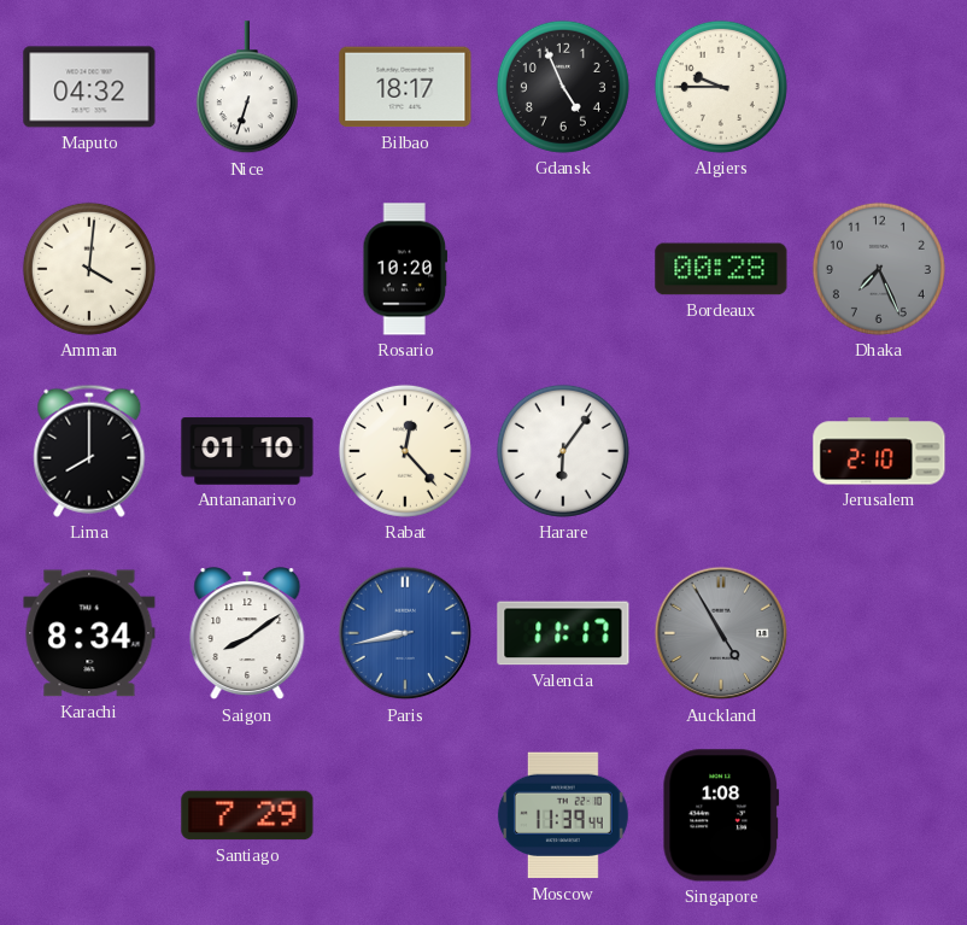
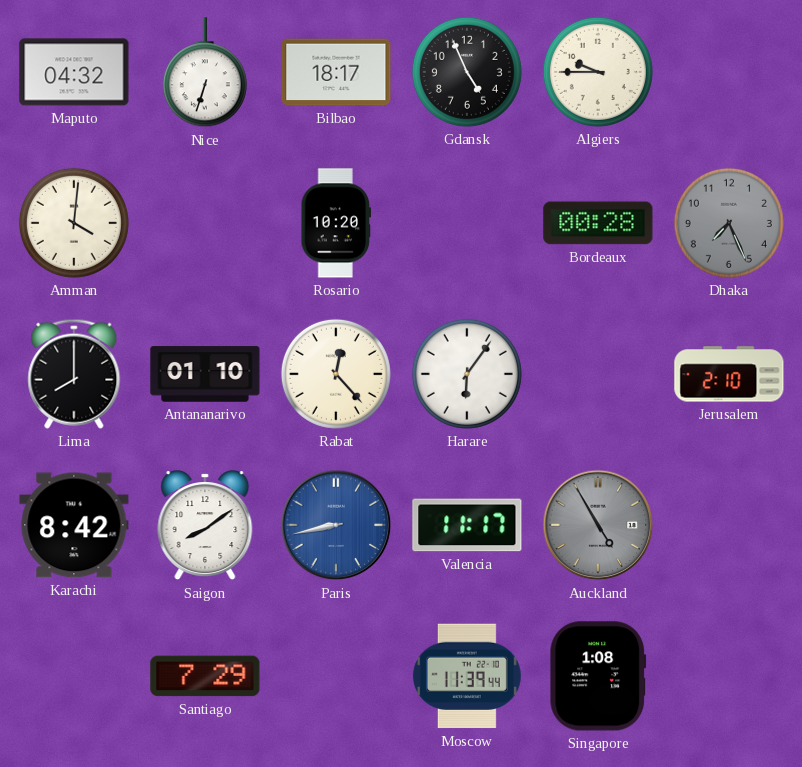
Karachi: 8:34 -> 8:42 (74, 525)
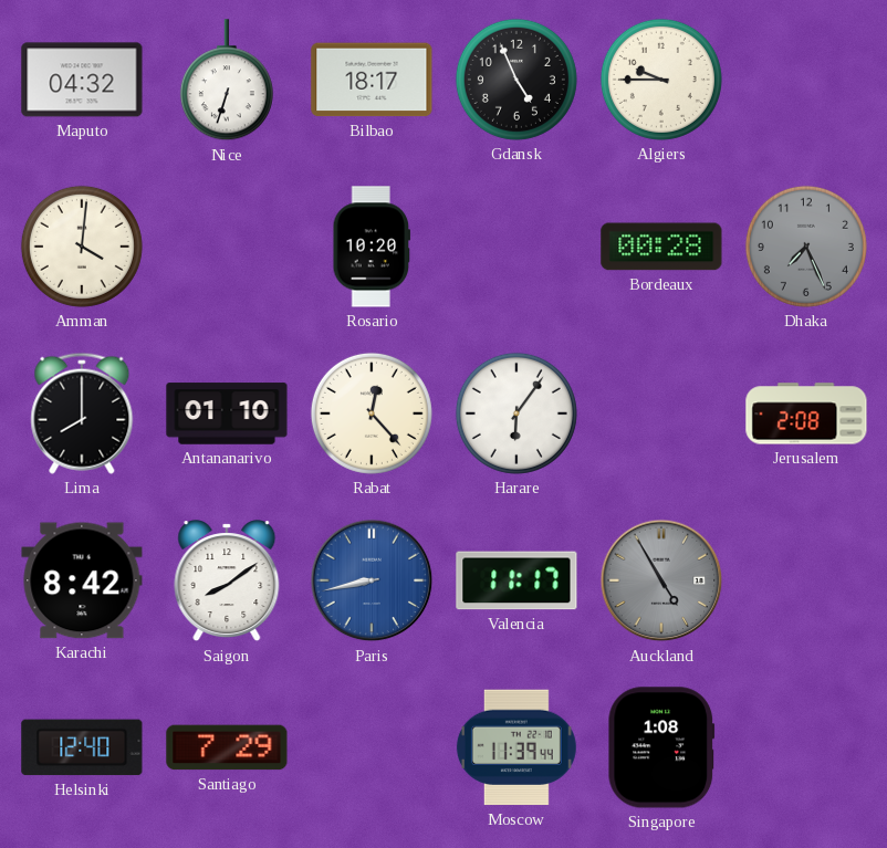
Jerusalem: 2:10 -> 2:08 (806, 413)
Helsinki: none -> 12:40 (82, 747)
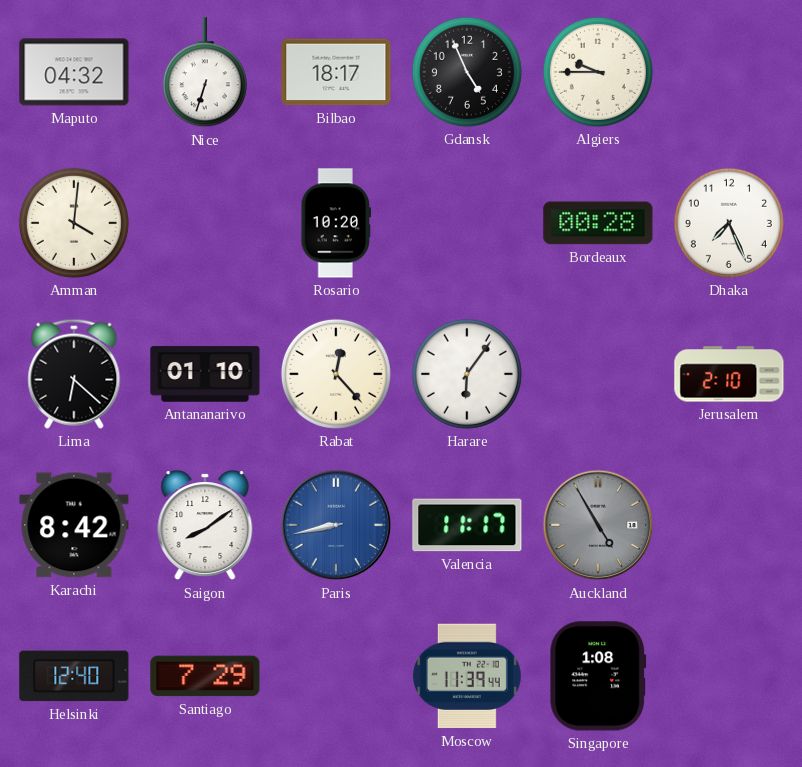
Dhaka dial: grey -> white (729, 223)
Lima: 8:00 -> 6:22 (74, 374)
Jerusalem: 2:08 -> 2:10 (729, 374)
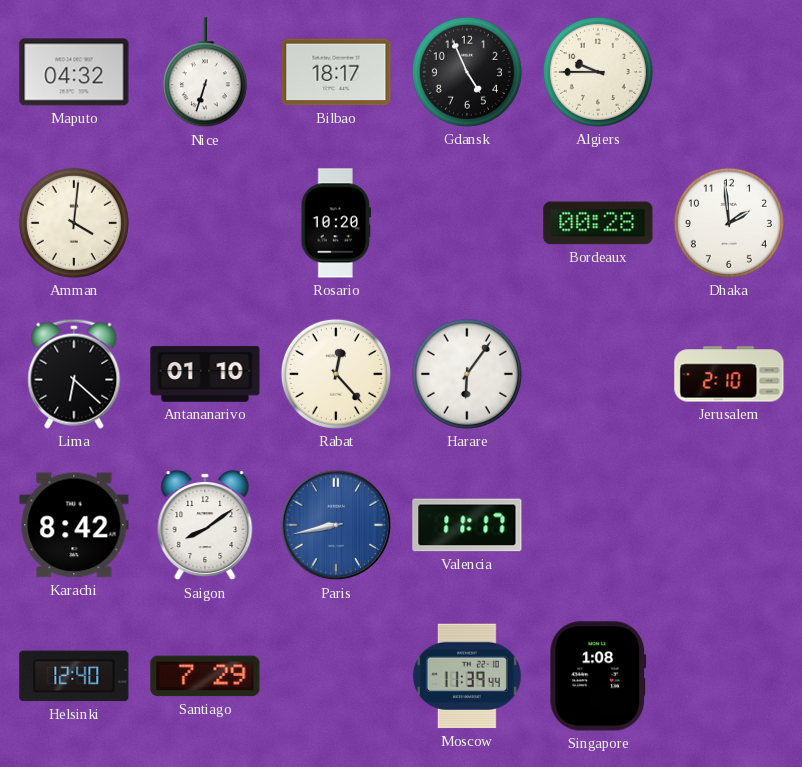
Dhaka: 7:26 -> 1:59 (729, 223)
Auckland: 4:55 -> none (598, 525)
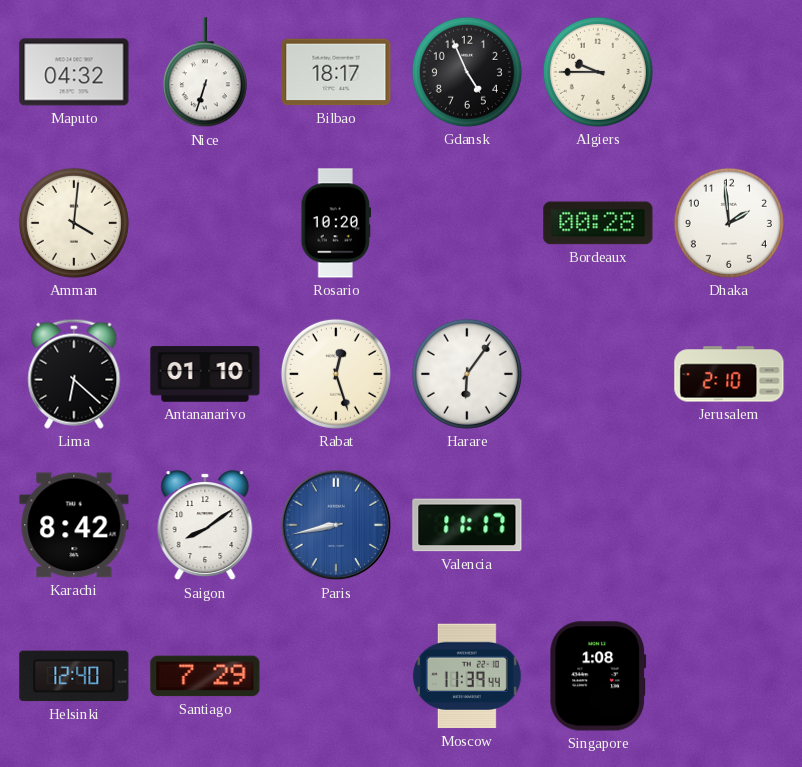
Rabat: 12:23 -> 12:27 (336, 374)
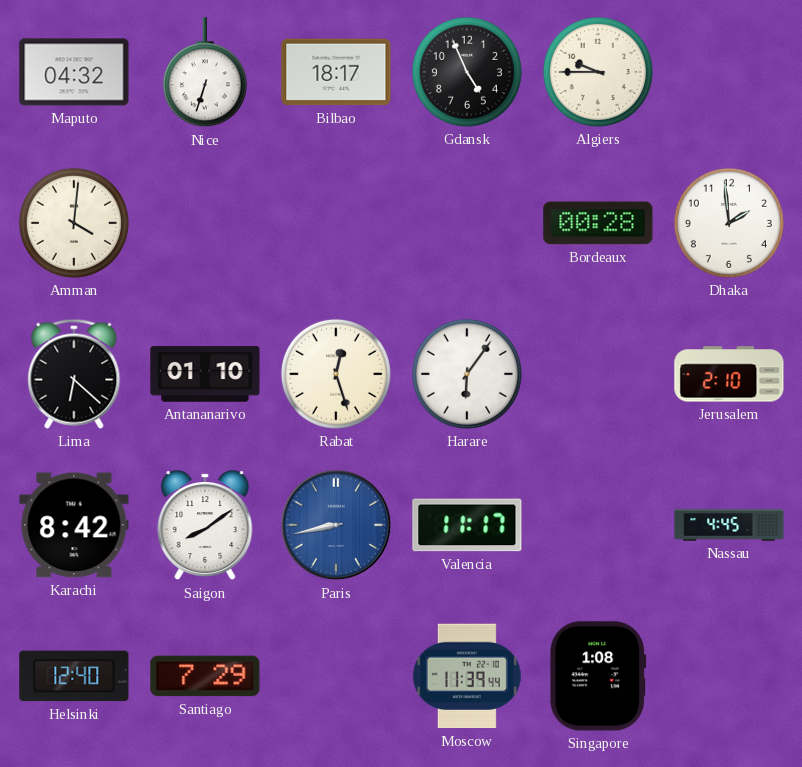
Rosario: 10:20 -> none (336, 223)
Nassau: none -> 4:45 (729, 525)
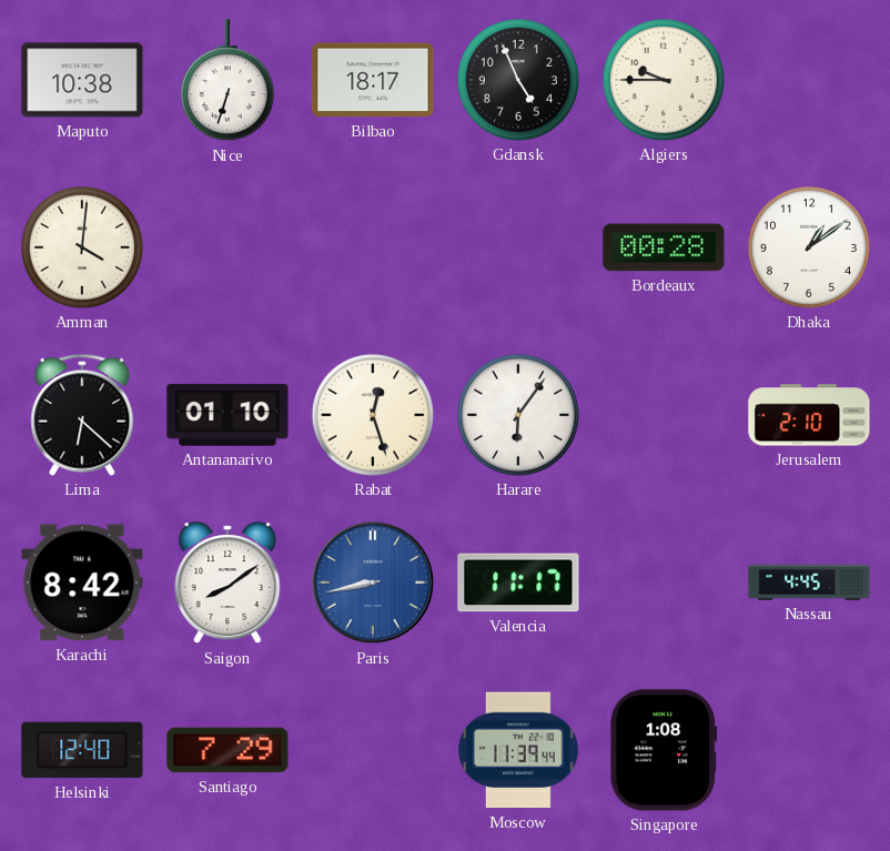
Maputo: 04:32 -> 10:38 (82, 80)
Dhaka: 1:59 -> 1:09 (809, 247)
